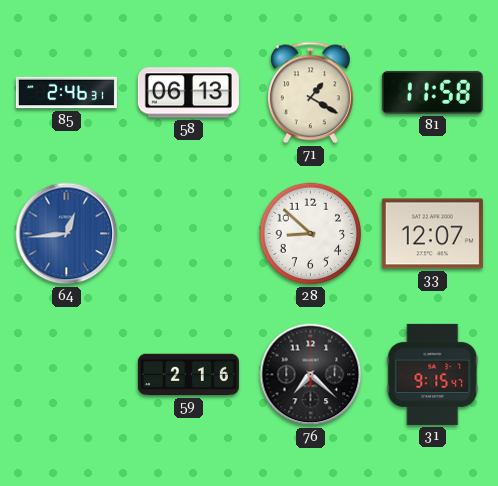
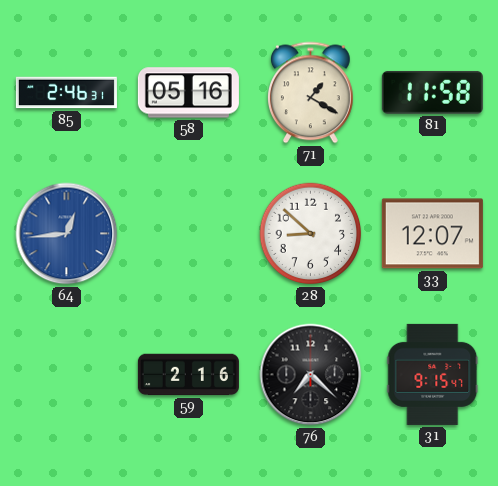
58: 06:13 -> 05:16 (188, 93)
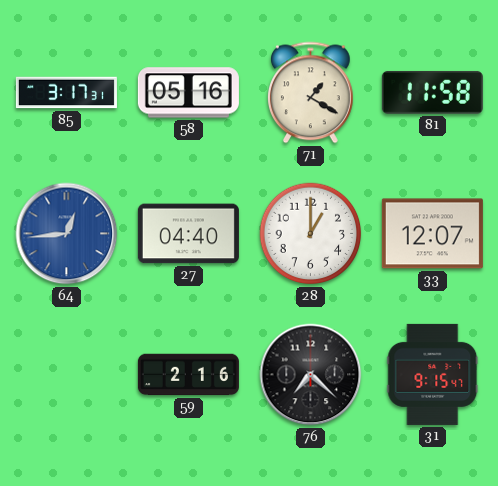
85: 2:46 -> 3:17 (66, 93)
27: none -> 04:40 (188, 234)
28: 8:52 -> 1:00 (311, 234)
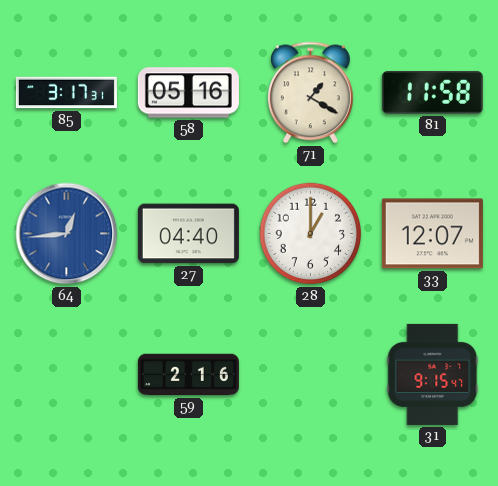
76: 7:22 -> none (311, 375)
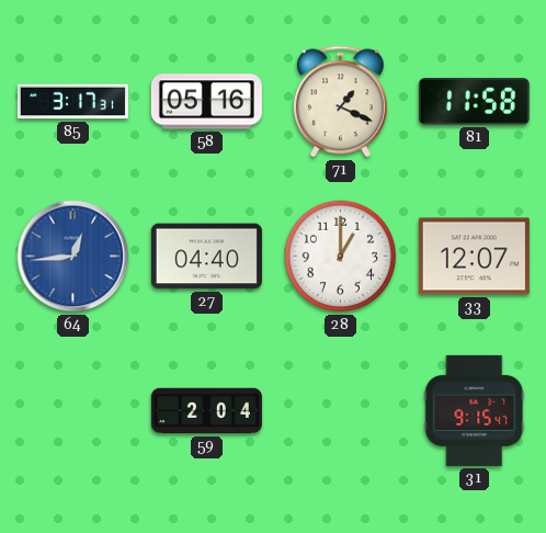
71: 1:20 -> 1:19 (341, 102)
59: 2:16 -> 2:04 (206, 411)
